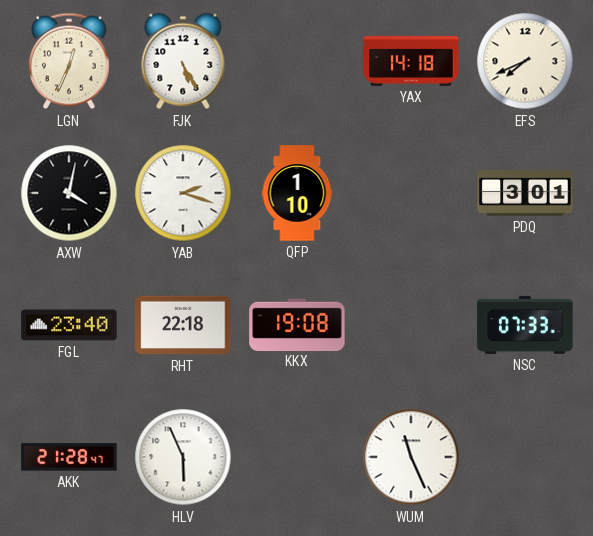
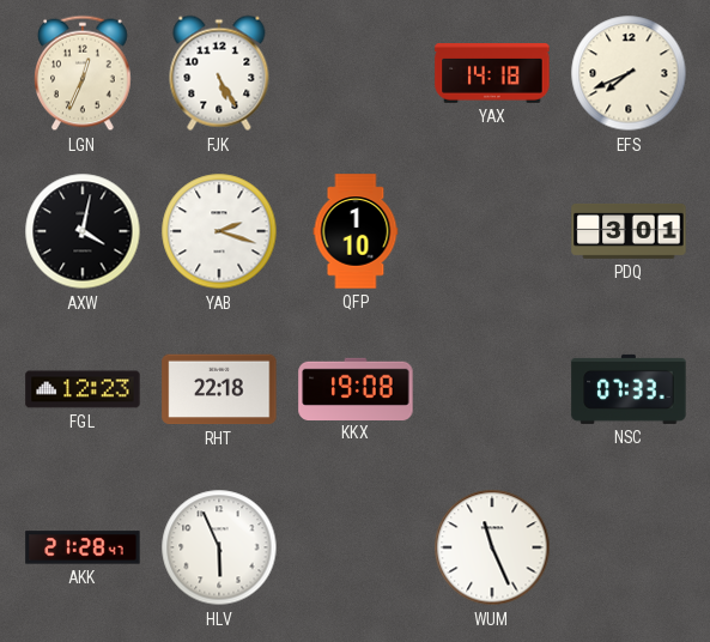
FGL: 23:40 -> 12:23 (83, 389)
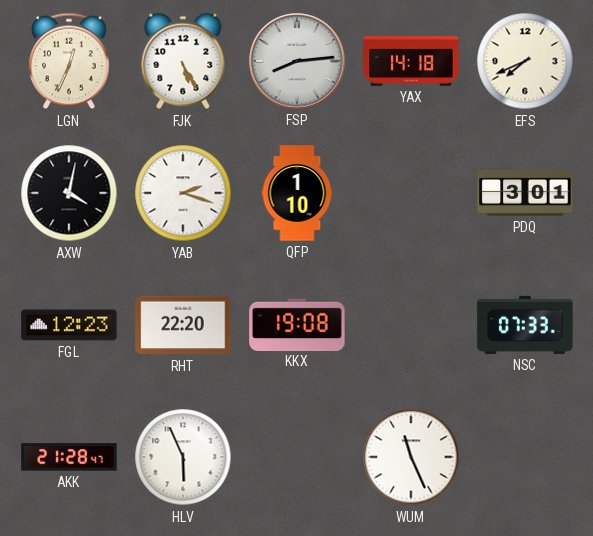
FSP: none -> 8:14 (297, 61)
RHT: 22:18 -> 22:20 (183, 325)
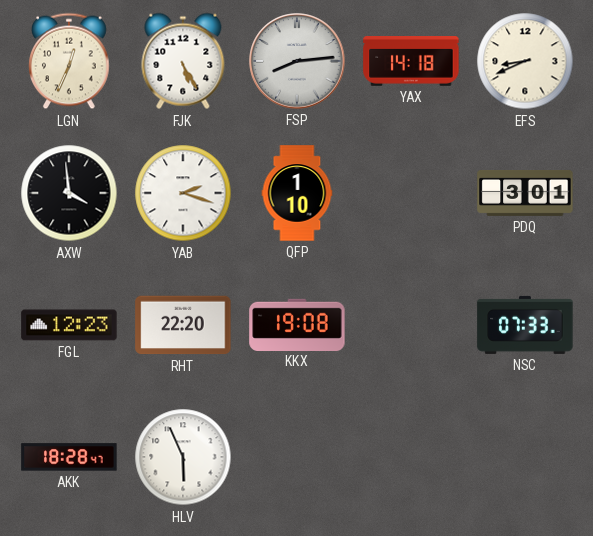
EFS: 7:41 -> 8:41 (525, 61)
AXW: 4:02 -> 3:59 (69, 193)
AKK: 21:28 -> 18:28 (69, 457)
WUM: 11:26 -> none (411, 457)
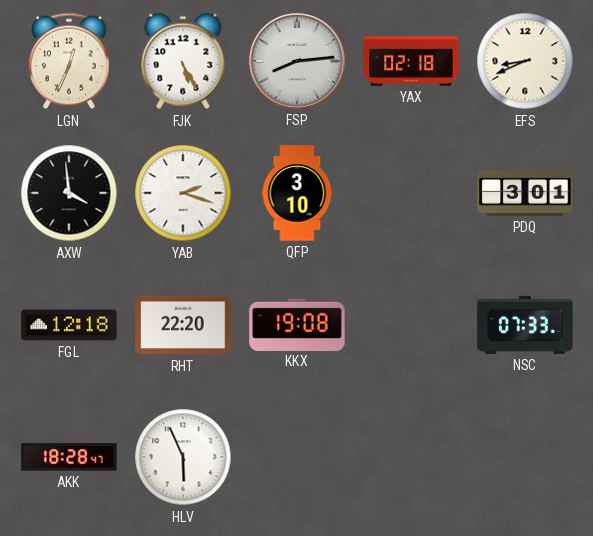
YAX: 14:18 -> 02:18 (411, 62)
QFP: 1:10 -> 3:10 (297, 193)
FGL: 12:23 -> 12:18 (69, 325)
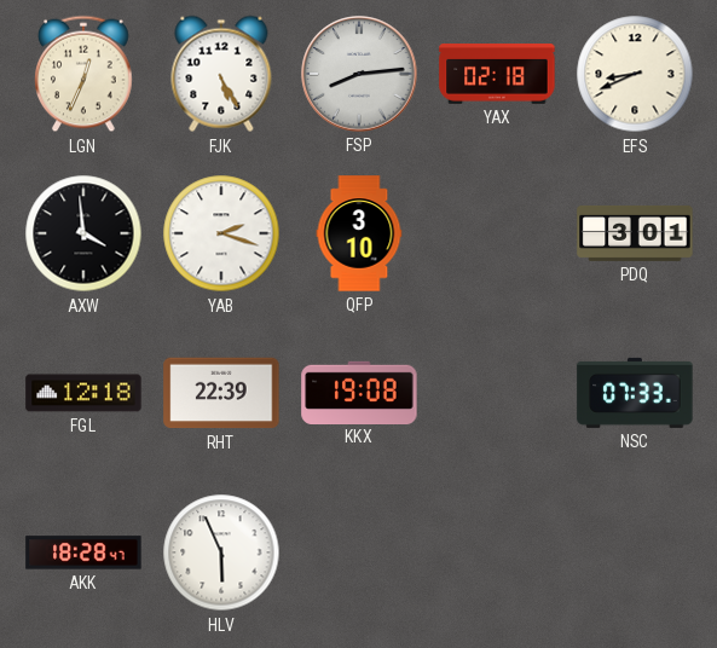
RHT: 22:20 -> 22:39 (221, 393)
